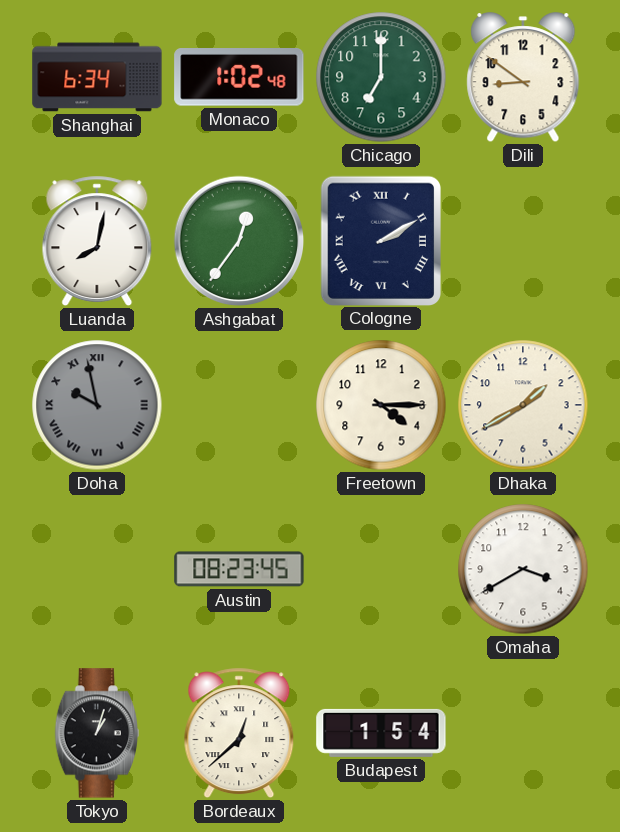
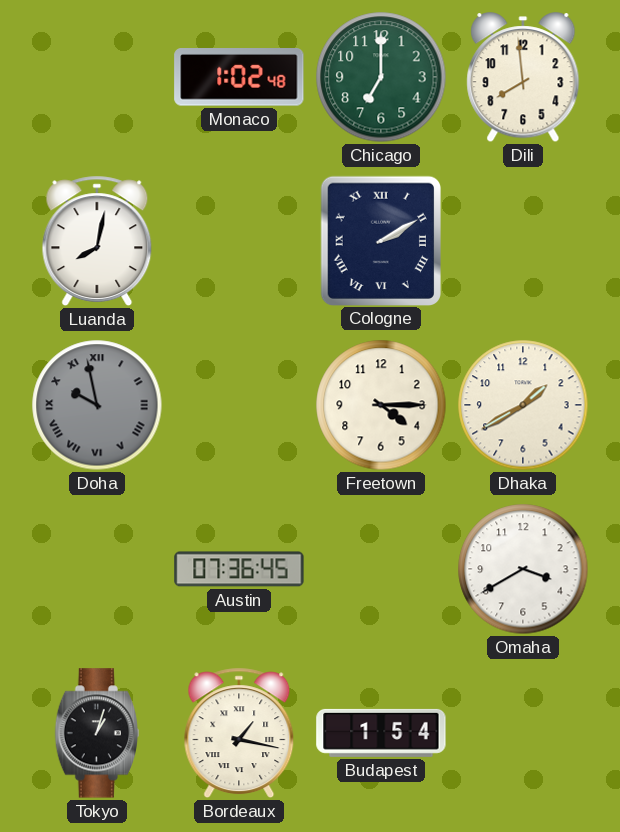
Shanghai: 6:34 -> none (97, 77)
Dili: 8:51 -> 7:59 (523, 78)
Ashgabat: 12:36 -> none (239, 241)
Austin: 08:23 -> 07:36 (239, 569)
Bordeaux: 12:38 -> 1:17 (239, 733)
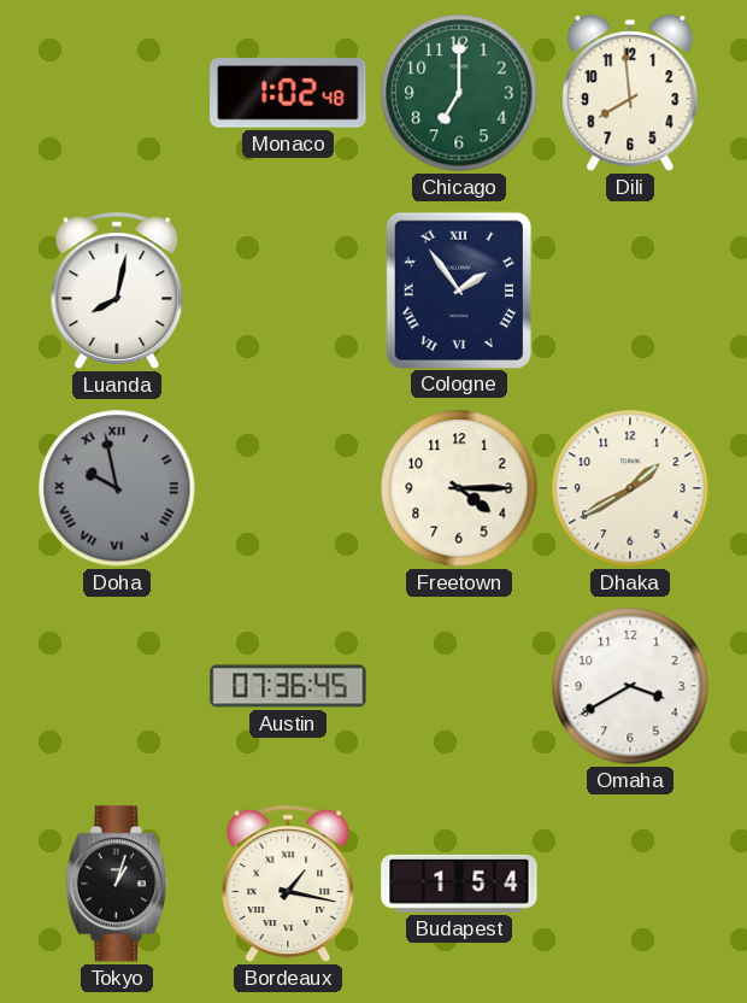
Cologne: 2:10 -> 1:54 (459, 289)
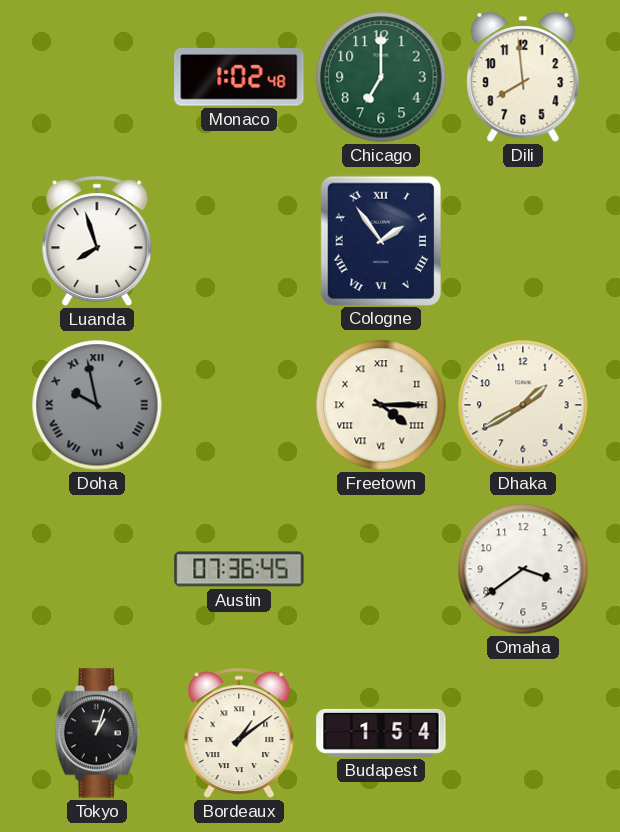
Luanda: 8:02 -> 7:57 (97, 241)
Freetown numerals: Arabic -> Roman (381, 405)
Omaha: 3:40 -> 3:39 (523, 569)
Bordeaux: 1:17 -> 1:09 (239, 733)
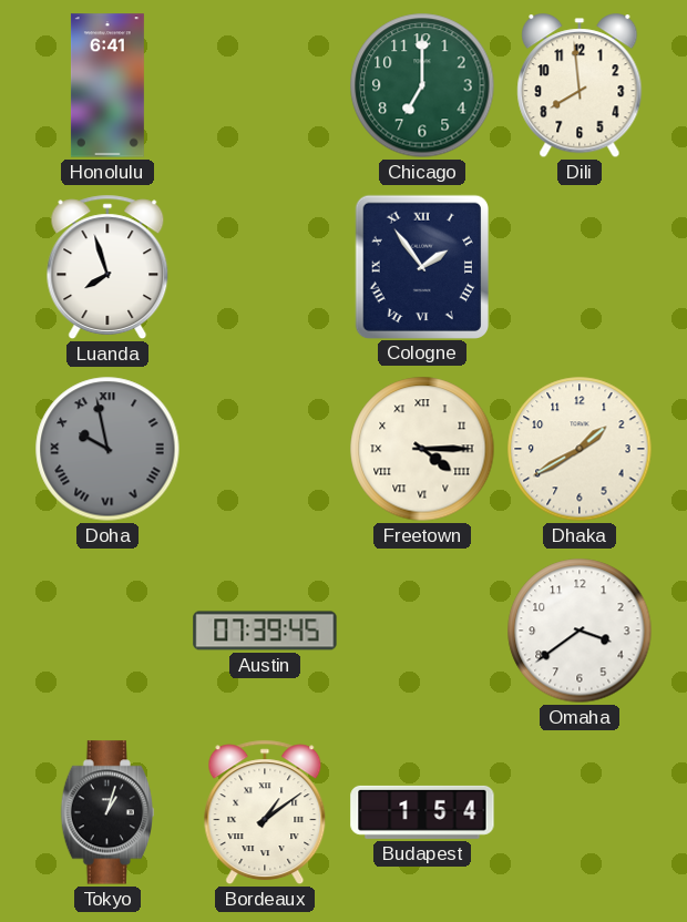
Honolulu: none -> 6:41 (107, 85)
Monaco: 1:02 -> none (239, 77)
Austin: 07:36 -> 07:39 (265, 631)
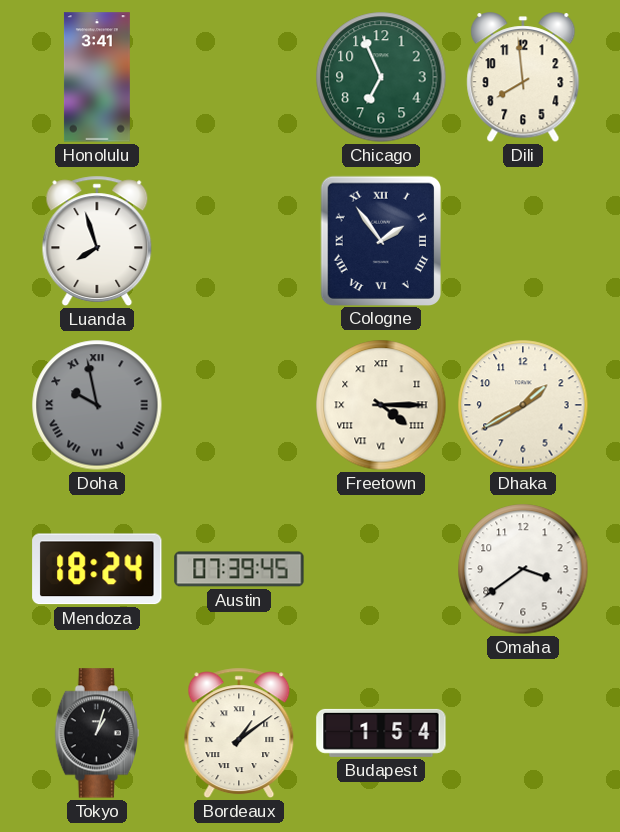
Honolulu: 6:41 -> 3:41 (97, 77)
Chicago: 7:00 -> 6:56 (381, 77)
Mendoza: none -> 18:24 (97, 569)
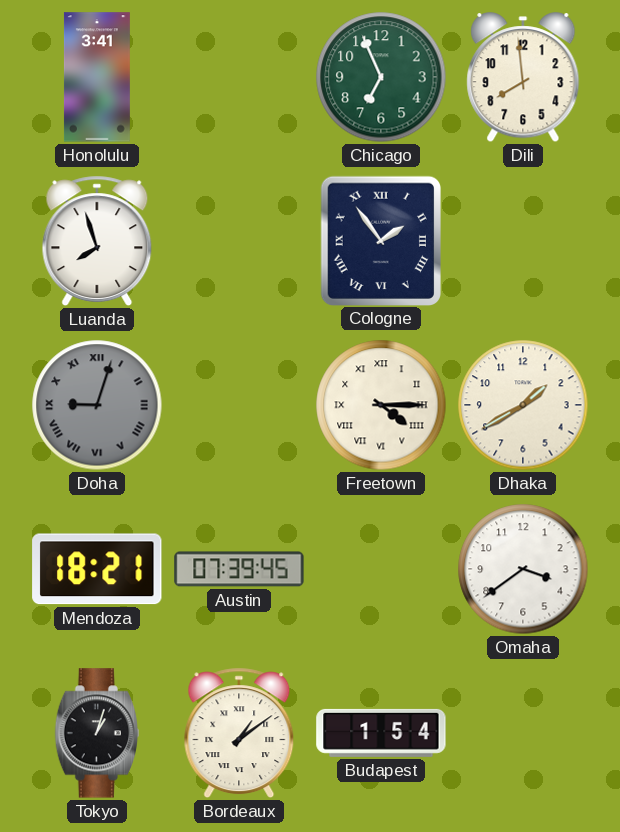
Doha: 9:58 -> 9:03 (97, 405)
Mendoza: 18:24 -> 18:21 (97, 569)
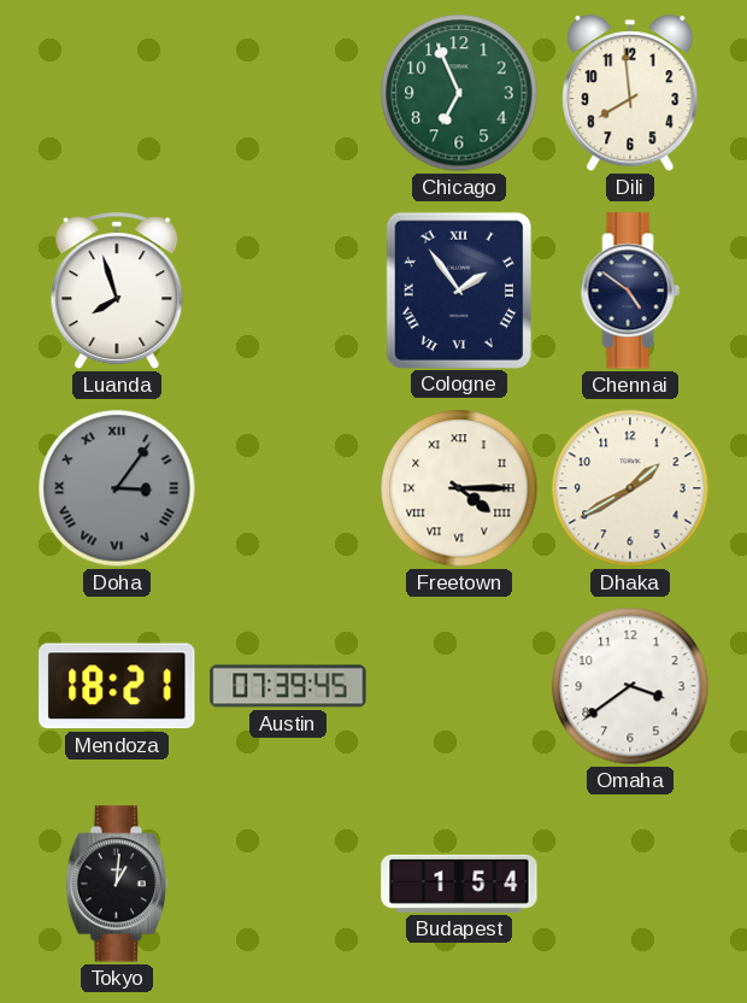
Honolulu: 3:41 -> none (97, 77)
Chennai: none -> 4:51 (630, 291)
Doha: 9:03 -> 3:06 (117, 488)
Tokyo: 1:03 -> 1:01 (116, 884)
Bordeaux: 1:09 -> none (239, 733)
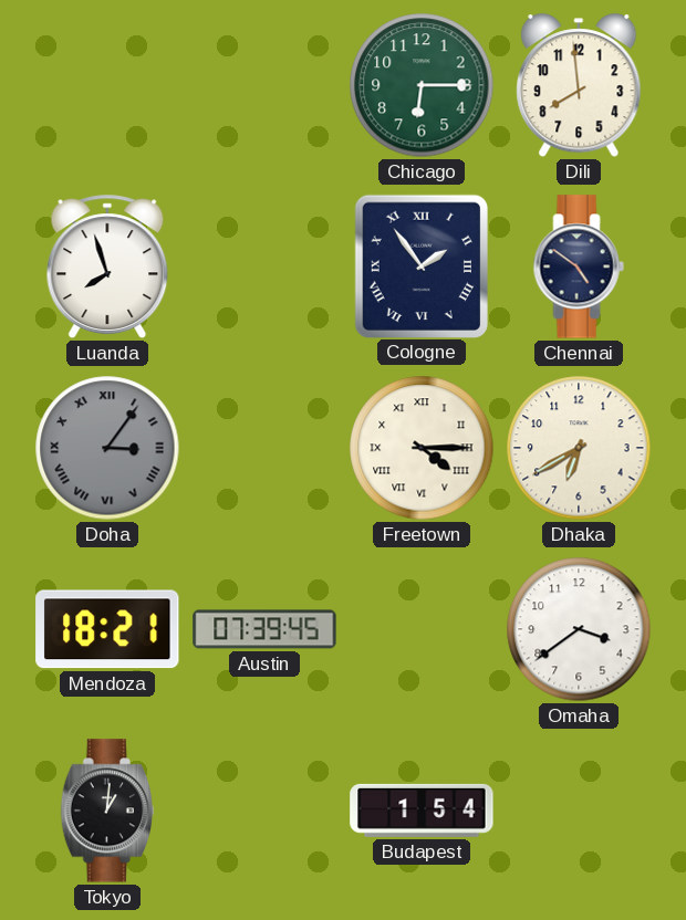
Chicago: 6:56 -> 6:15 (422, 85)
Dhaka: 1:40 -> 6:40 (579, 448)
